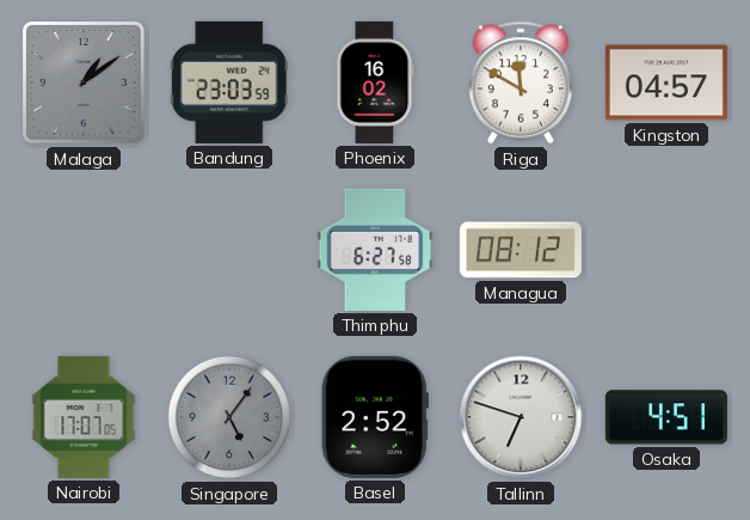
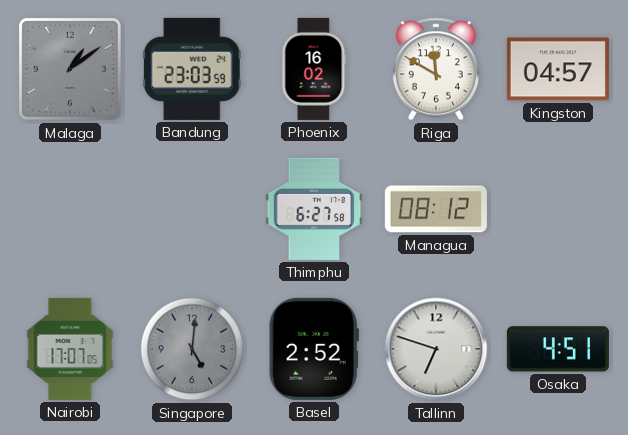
Singapore: 5:06 -> 5:01 (192, 349)
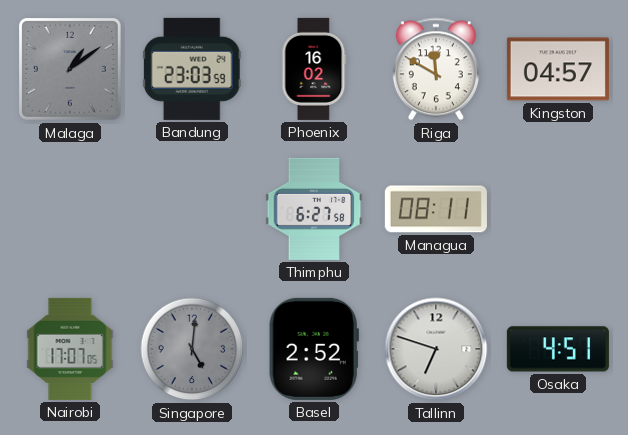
Managua: 08:12 -> 08:11 (436, 209)
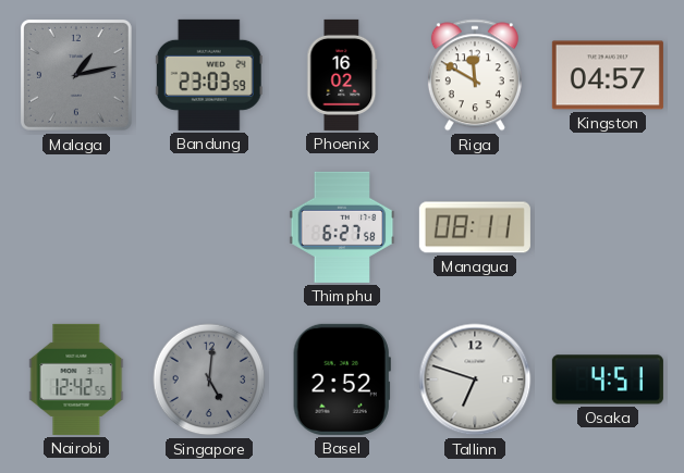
Malaga: 1:09 -> 1:13 (76, 75)
Nairobi: 17:07 -> 12:42 (76, 379)
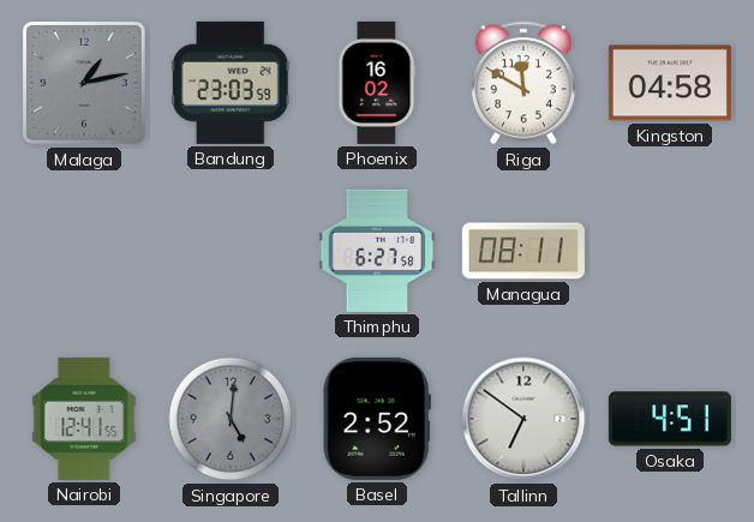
Kingston: 04:57 -> 04:58 (670, 83)
Nairobi: 12:42 -> 12:41 (84, 419)
Tallinn: 6:48 -> 6:51 (523, 419)
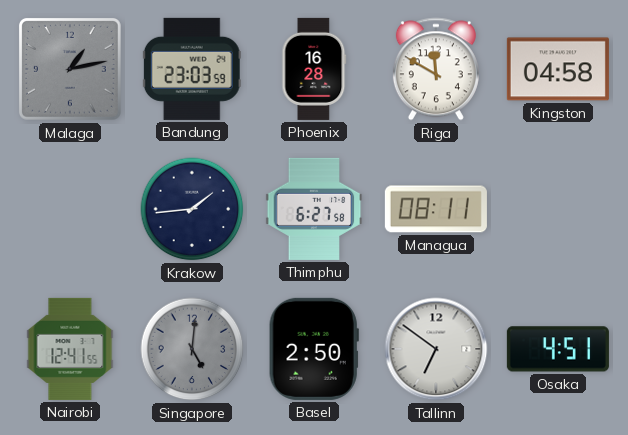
Phoenix: 16:02 -> 16:28 (314, 69)
Krakow: none -> 1:44 (192, 209)
Basel: 2:52 -> 2:50 (314, 349)
